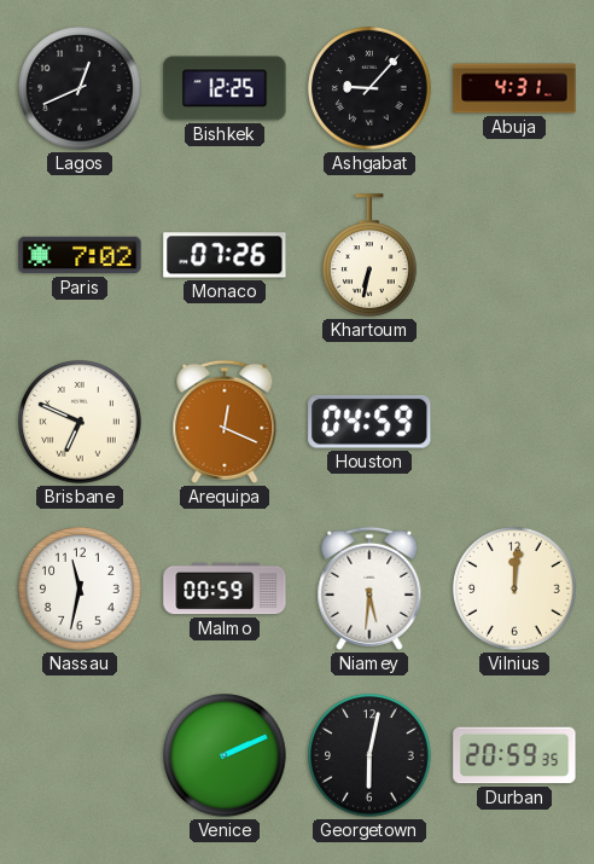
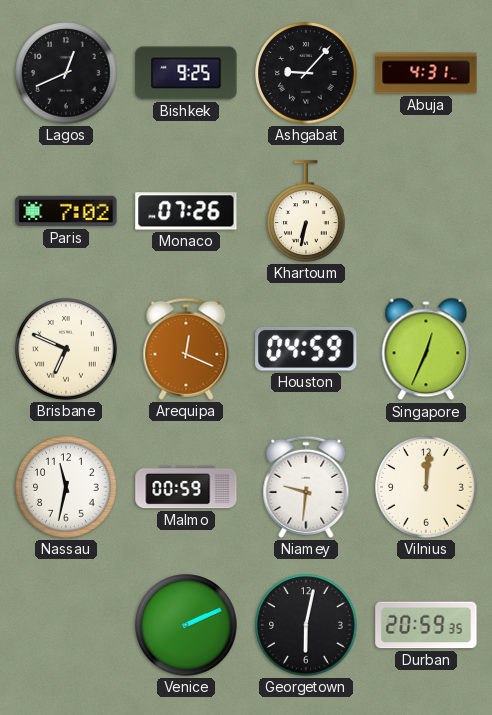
Bishkek: 12:25 -> 9:25 (186, 73)
Singapore: none -> 12:34 (426, 349)
Niamey: 5:31 -> 9:31 (306, 487)
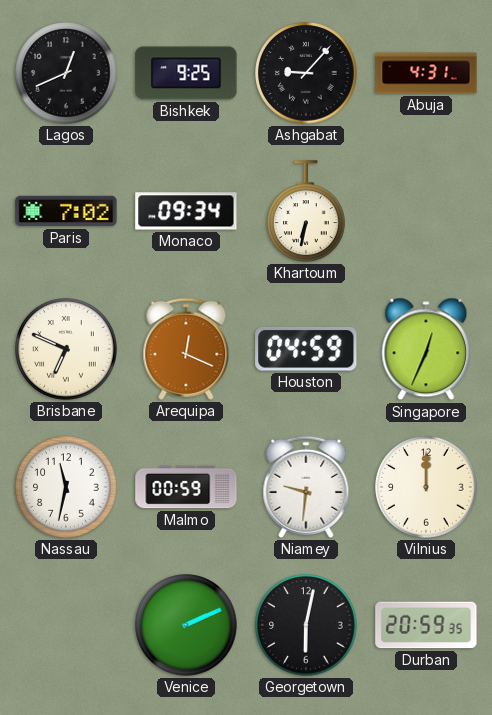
Monaco: 07:26 -> 09:34 (186, 211)
Vilnius: 12:01 -> 12:00 (426, 487)
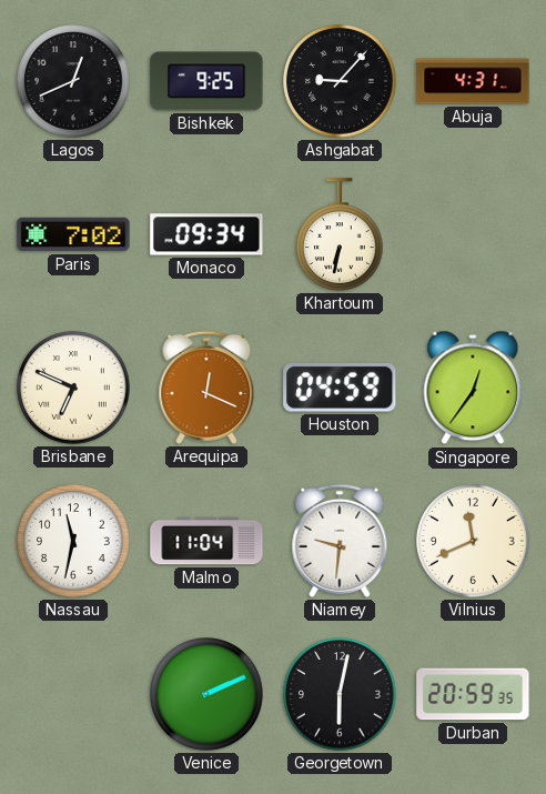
Singapore: 12:34 -> 12:36 (473, 388)
Malmo: 00:59 -> 11:04 (206, 541)
Vilnius: 12:00 -> 11:41 (473, 541)
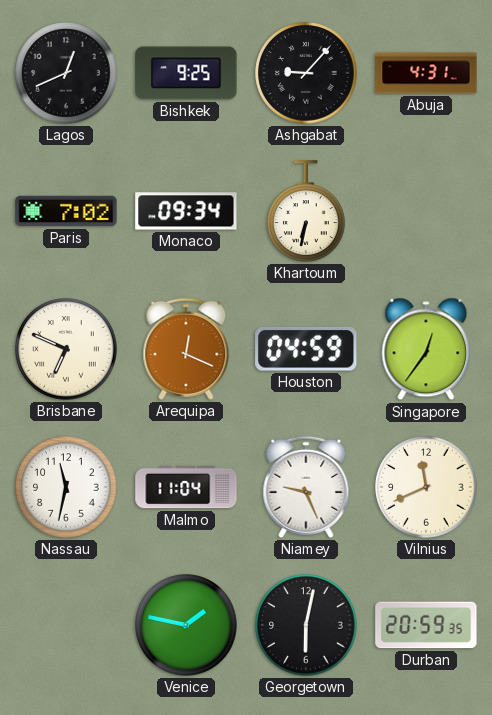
Niamey: 9:31 -> 9:26 (306, 487)
Venice: 2:11 -> 1:47 (186, 625)
